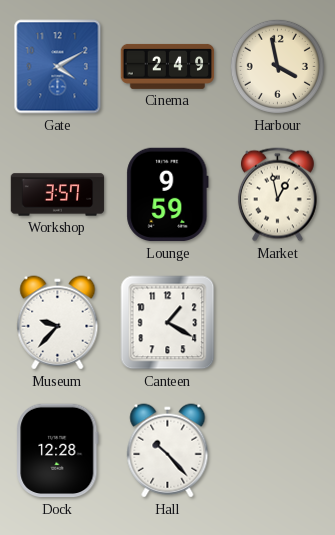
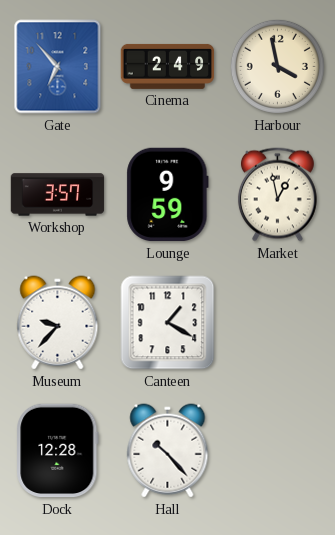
Gate: 4:10 -> 6:53 (58, 67)
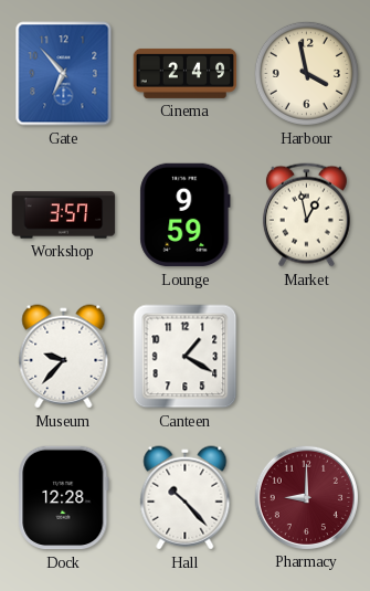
Pharmacy: none -> 9:00 (306, 497)
